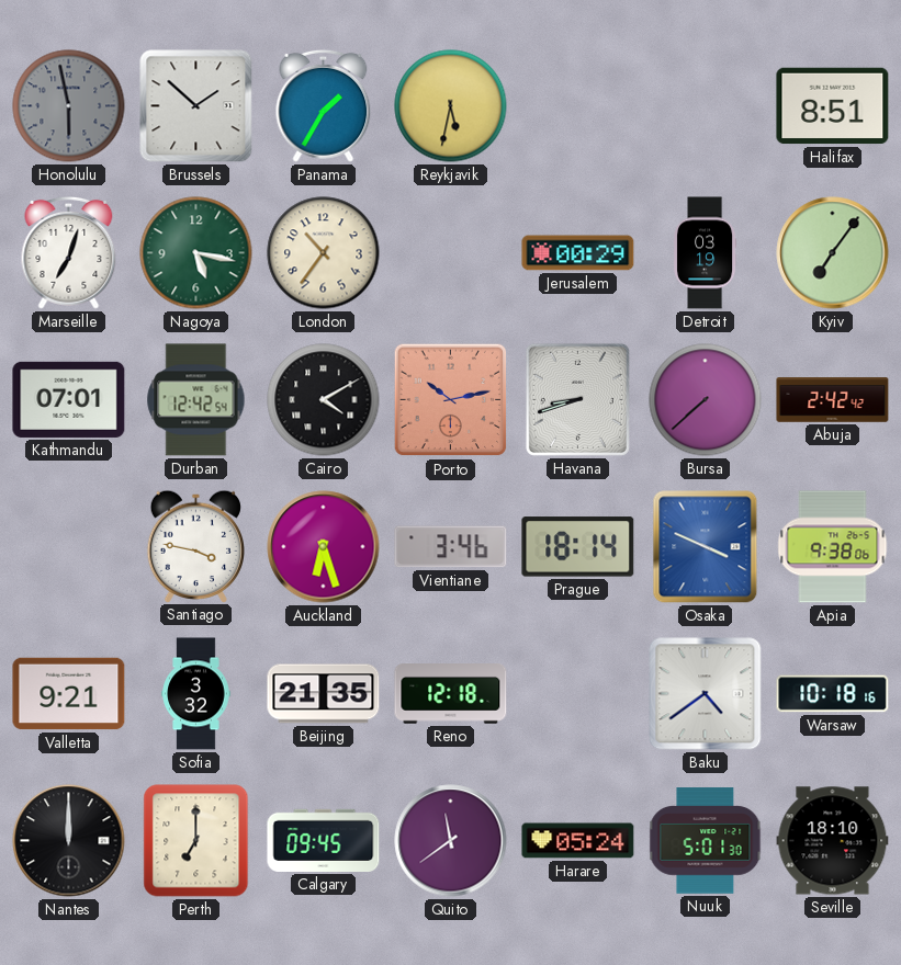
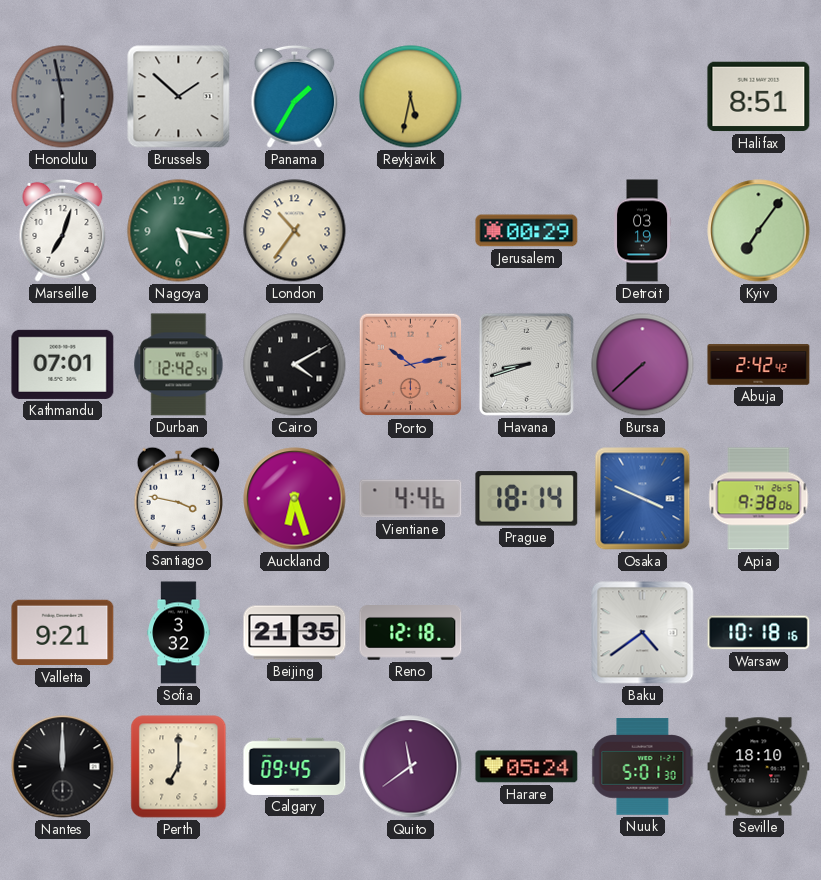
Vientiane: 3:46 -> 4:46 (411, 499)
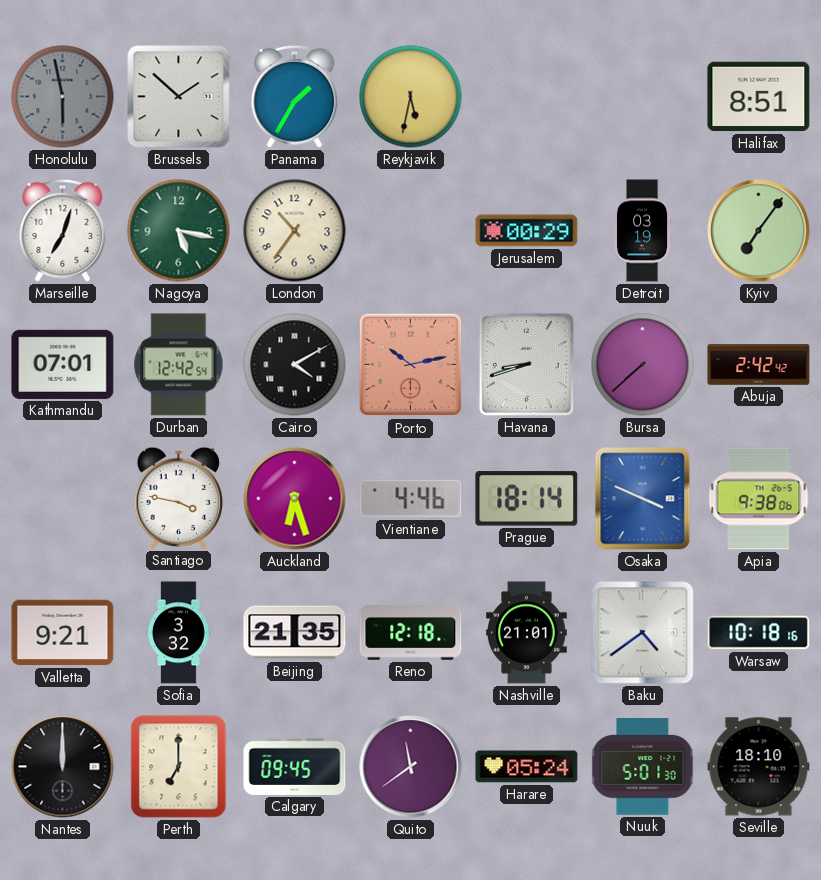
Nashville: none -> 21:01 (527, 633)
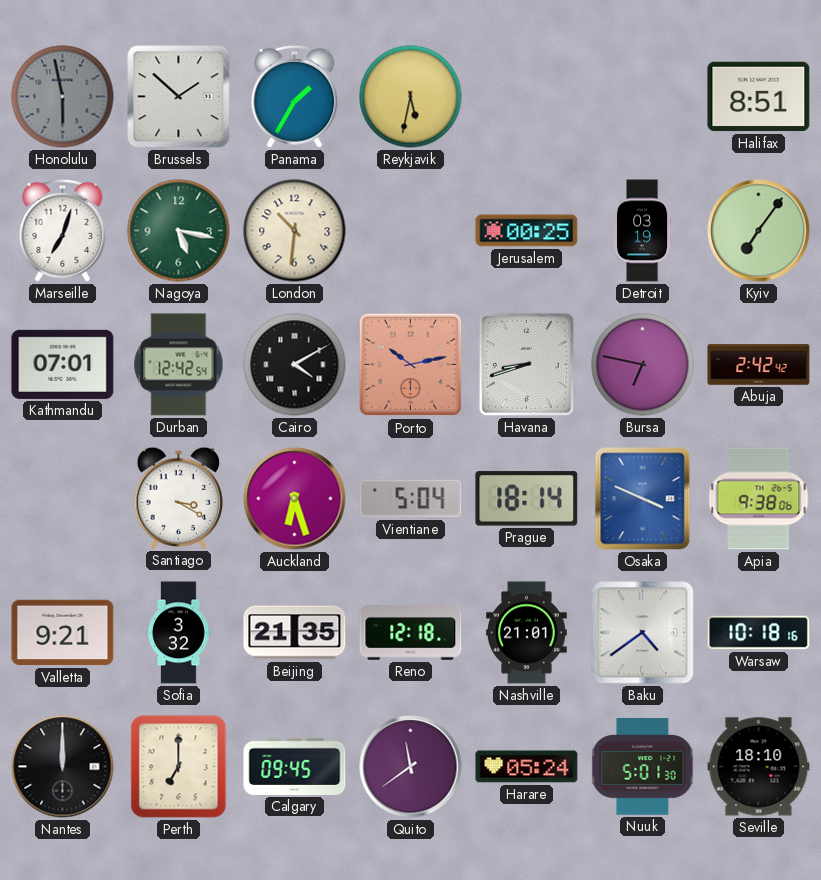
London: 10:36 -> 10:31 (295, 231)
Jerusalem: 00:29 -> 00:25 (527, 231)
Bursa: 7:38 -> 6:47 (643, 365)
Santiago: 3:47 -> 3:20 (178, 498)
Vientiane: 4:46 -> 5:04 (411, 499)
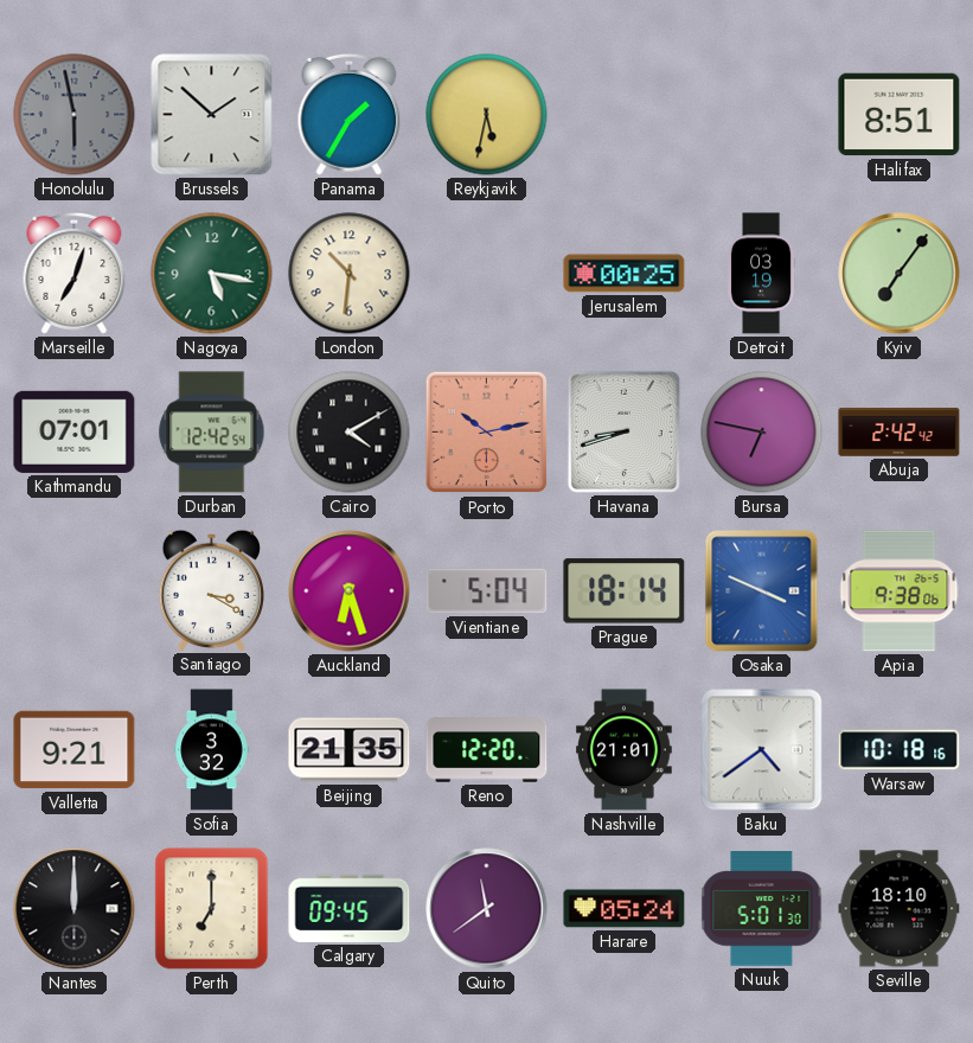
Reno: 12:18 -> 12:20 (487, 750)
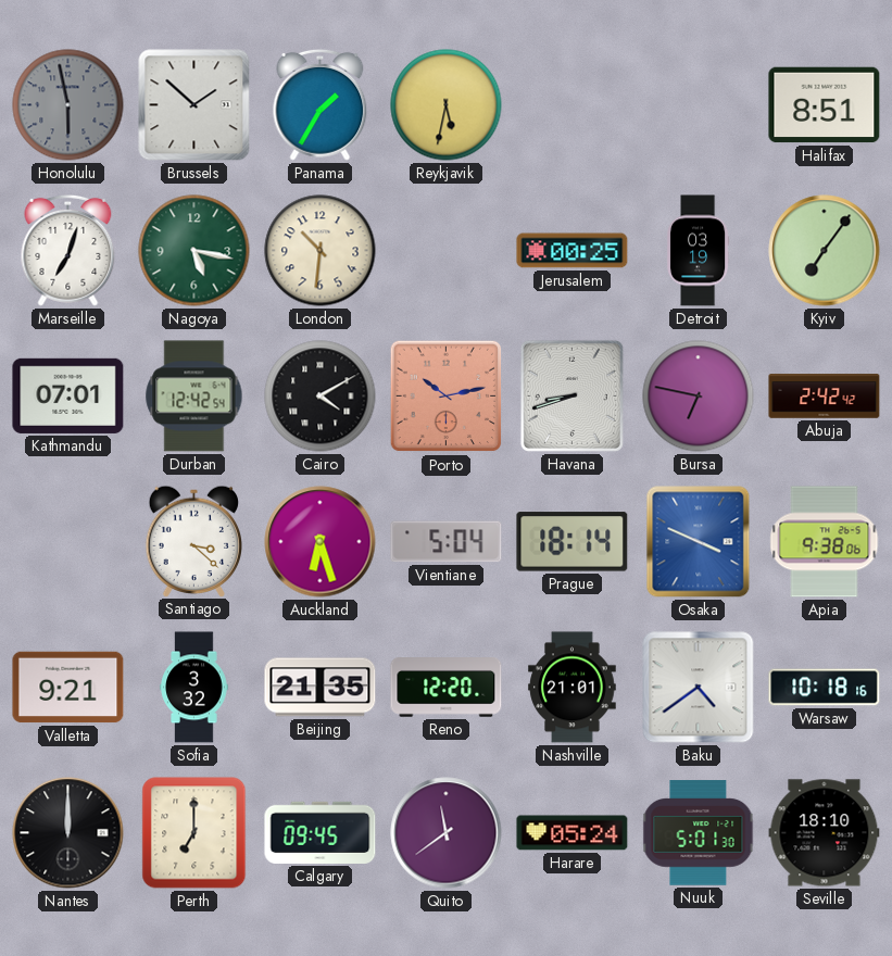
Santiago: 3:20 -> 3:22 (193, 541)
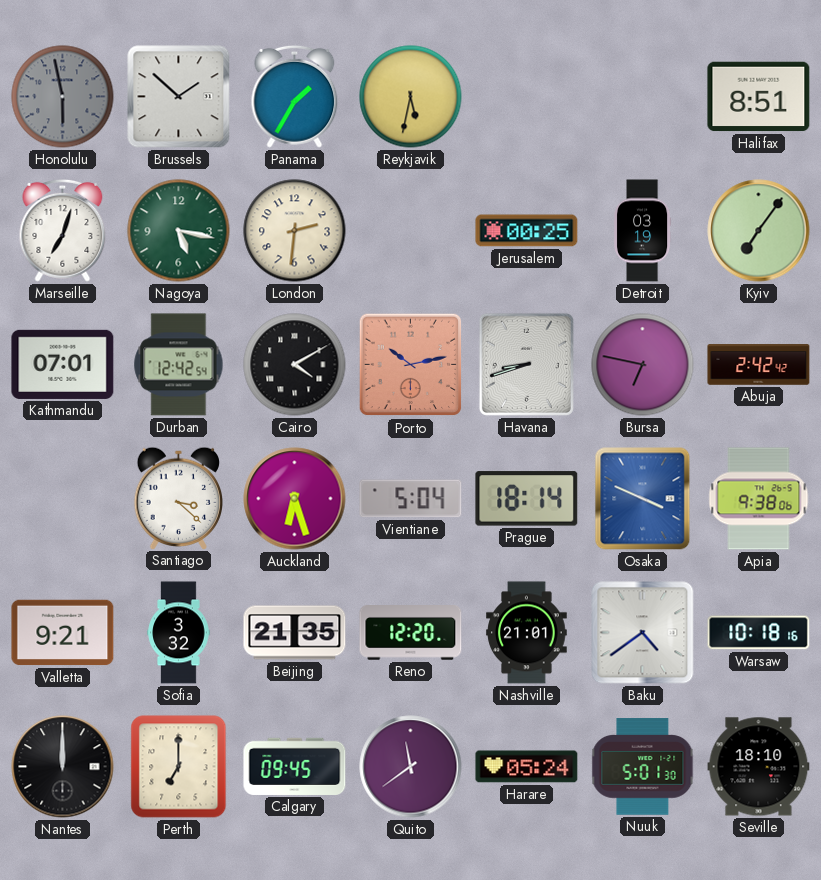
London: 10:31 -> 2:31 (295, 231)
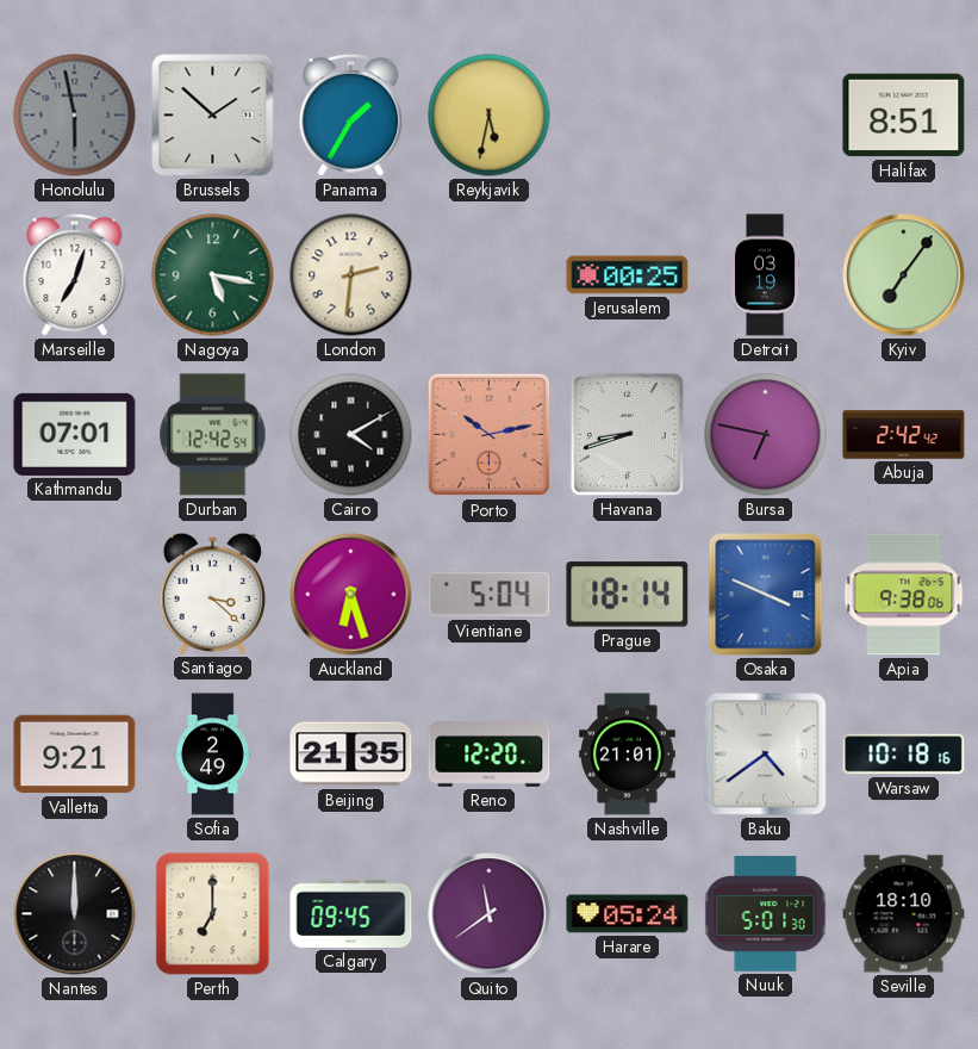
Sofia: 3:32 -> 2:49 (213, 755)
